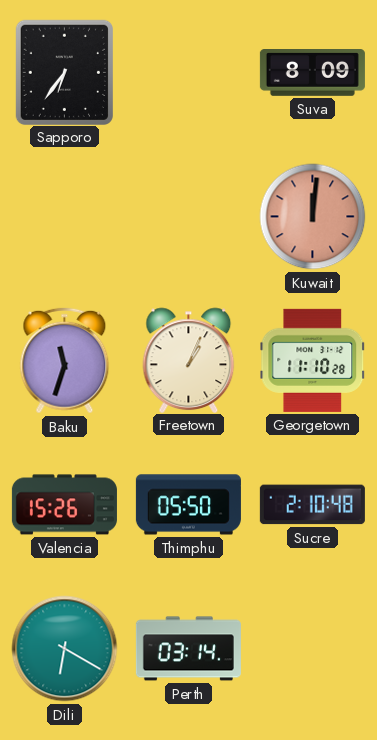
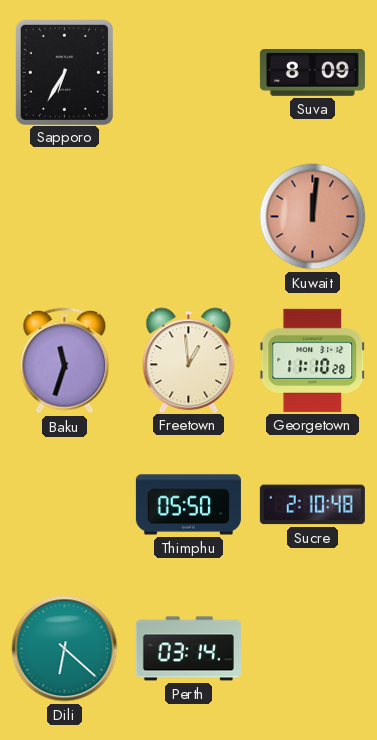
Sapporo: 6:36 -> 6:35 (64, 72)
Freetown: 1:04 -> 12:59 (189, 360)
Valencia: 15:26 -> none (64, 505)
Dili: 6:20 -> 6:22 (65, 649)
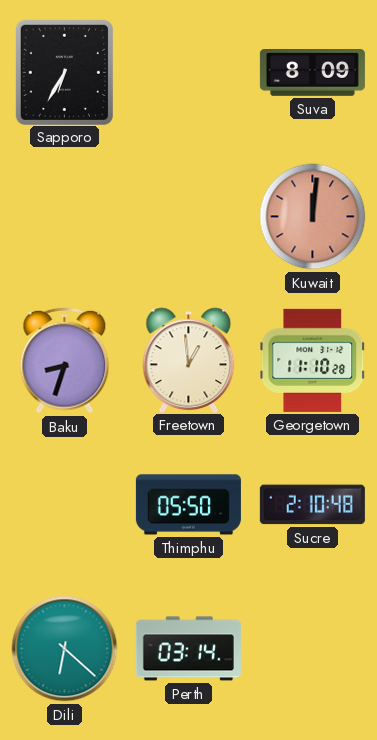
Baku: 11:33 -> 8:33 (65, 361)
